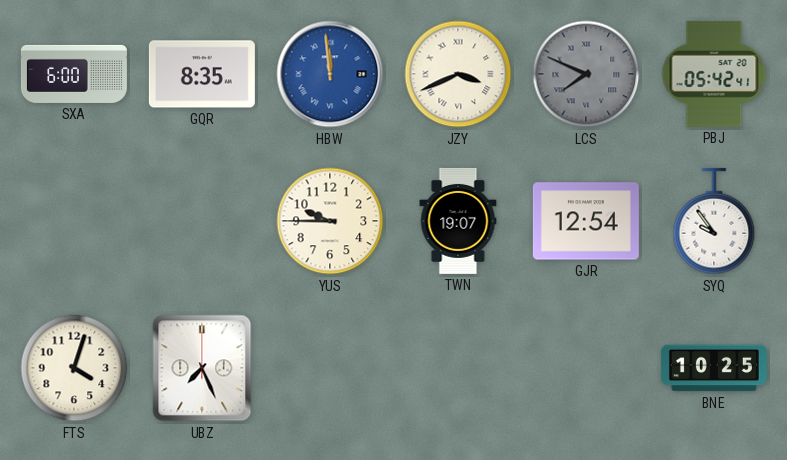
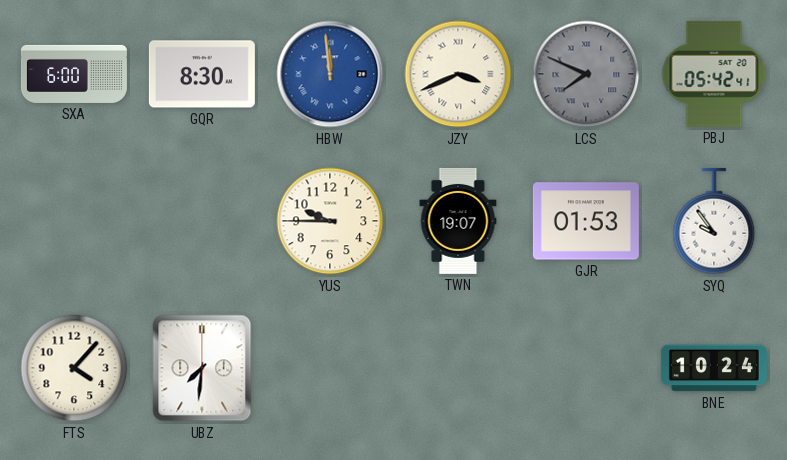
GQR: 8:35 -> 8:30 (202, 74)
GJR: 12:54 -> 01:53 (586, 221)
FTS: 4:03 -> 4:07 (74, 368)
UBZ: 7:26 -> 7:31 (202, 368)
BNE: 10:25 -> 10:24 (714, 368)
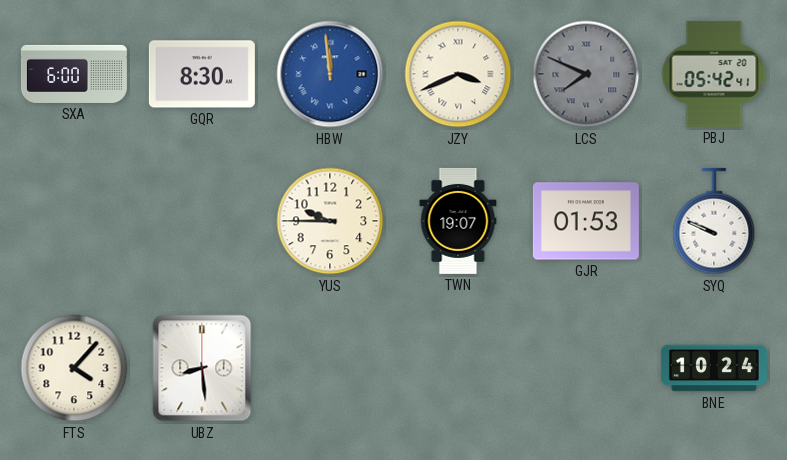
SYQ: 9:54 -> 9:49 (714, 221)
UBZ: 7:31 -> 8:29 (202, 368)
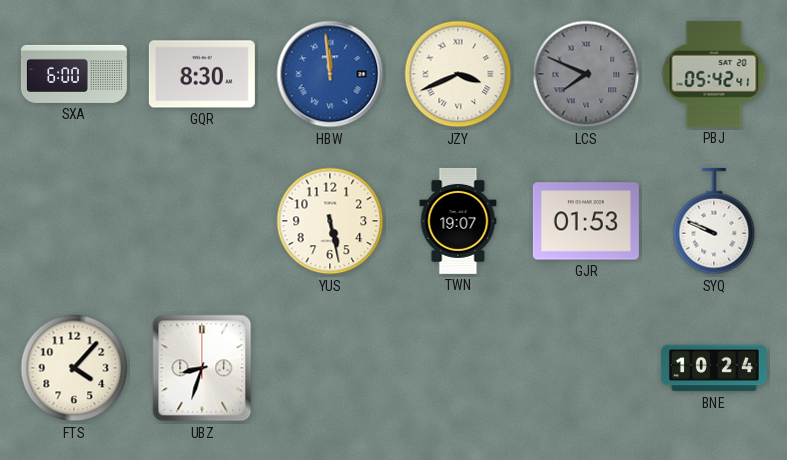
YUS: 9:45 -> 5:28 (330, 221)
UBZ: 8:29 -> 8:33 (202, 368)
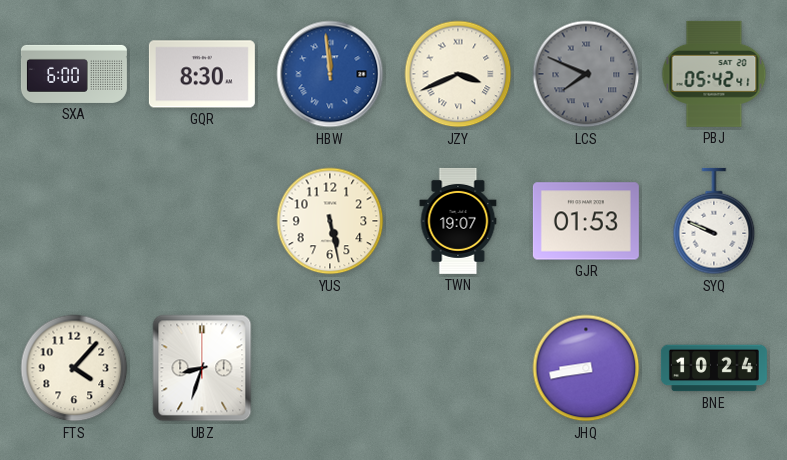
JHQ: none -> 8:43 (586, 368)
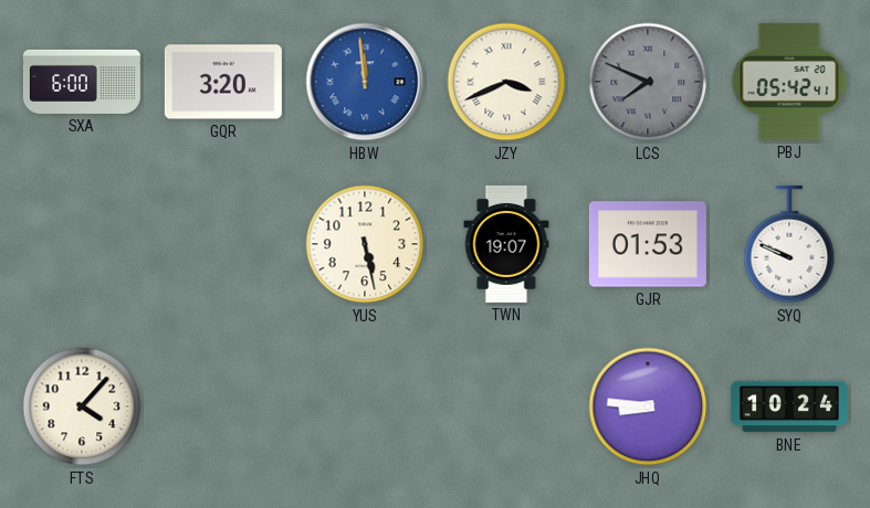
GQR: 8:30 -> 3:20 (223, 82)
UBZ: 8:33 -> none (202, 368)
JHQ: 8:43 -> 8:46 (648, 406)
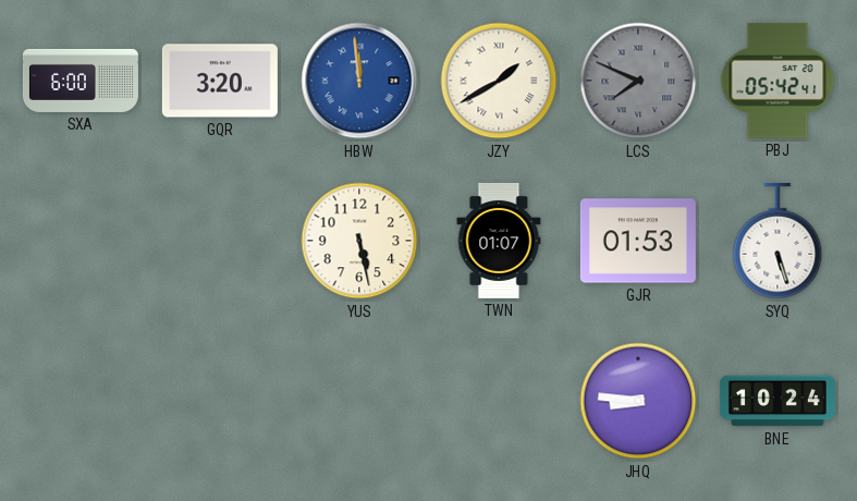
JZY: 3:41 -> 1:40 (499, 81)
TWN: 19:07 -> 01:07 (499, 241)
SYQ: 9:49 -> 5:27 (778, 241)
FTS: 4:07 -> none (82, 406)
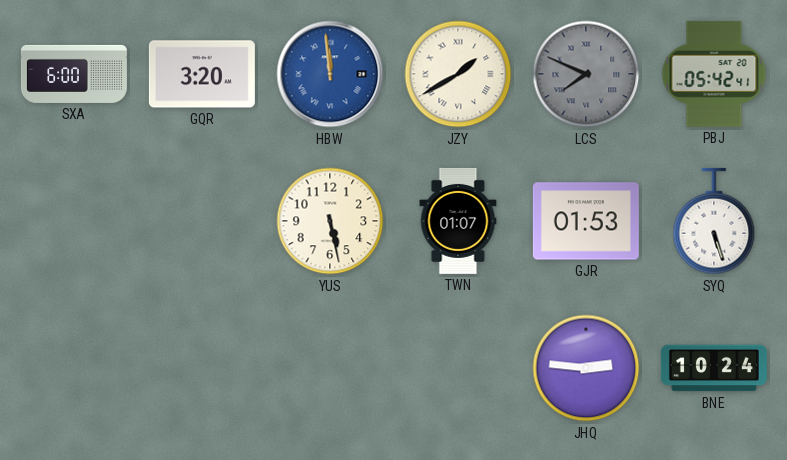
JHQ: 8:46 -> 2:46 (586, 368)
